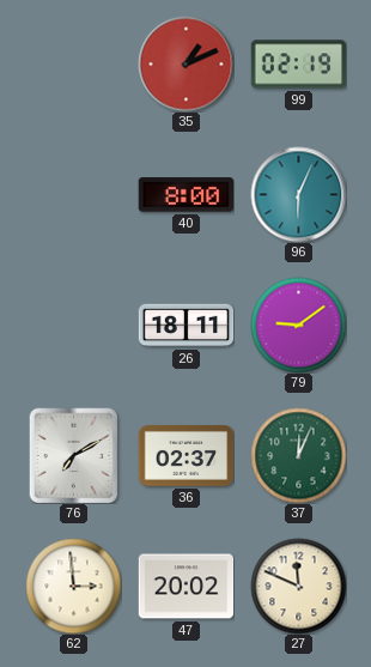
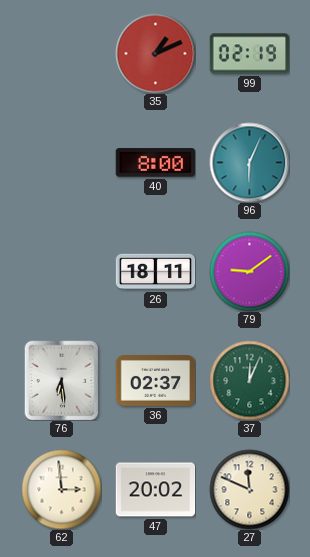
76: 7:10 -> 6:29 (62, 380)
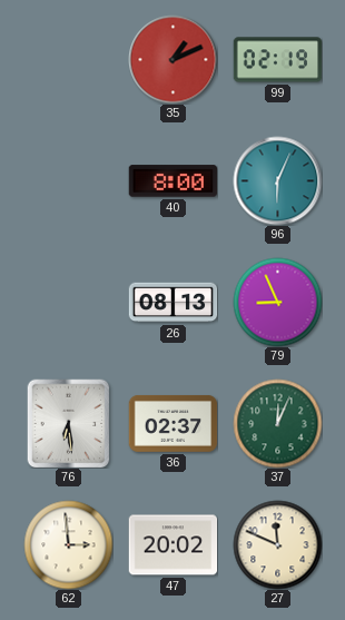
26: 18:11 -> 08:13 (172, 303)
79: 9:09 -> 8:56 (277, 302)
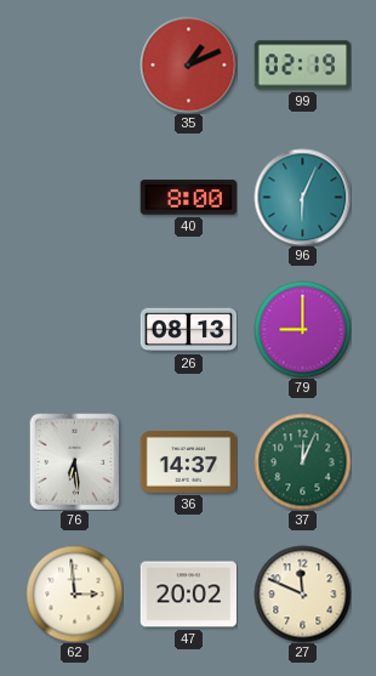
79: 8:56 -> 9:00 (302, 329)
36: 02:37 -> 14:37 (188, 461)
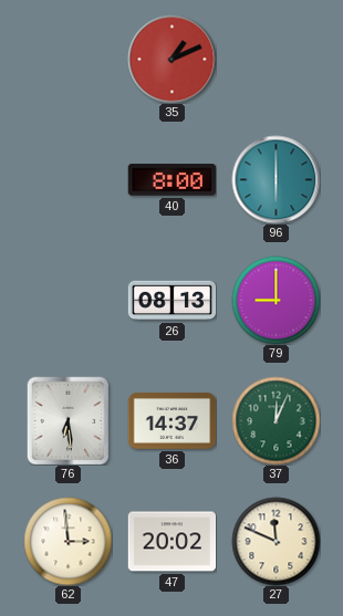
99: 02:19 -> none (302, 66)
96: 6:04 -> 6:00 (276, 179)
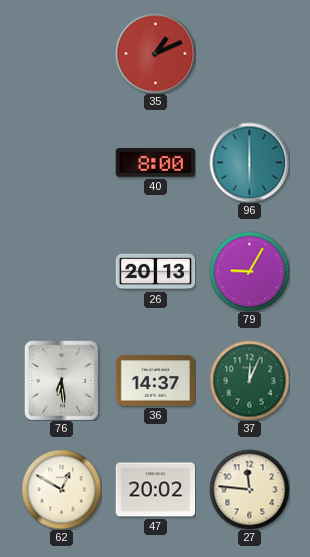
26: 08:13 -> 20:13 (155, 272)
79: 9:00 -> 9:05 (249, 271)
62: 2:59 -> 12:50 (61, 489)
27: 11:49 -> 11:46 (249, 489)
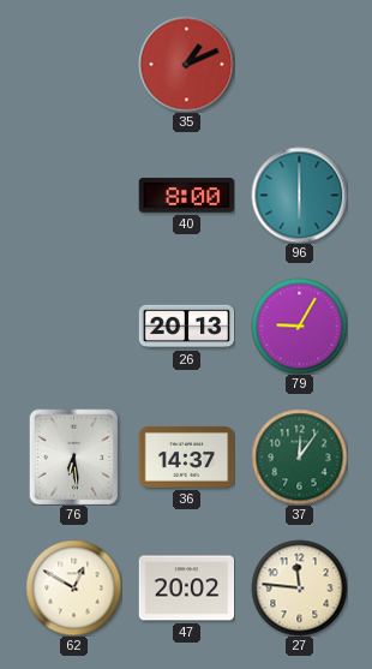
37: 12:04 -> 12:06 (299, 456)
